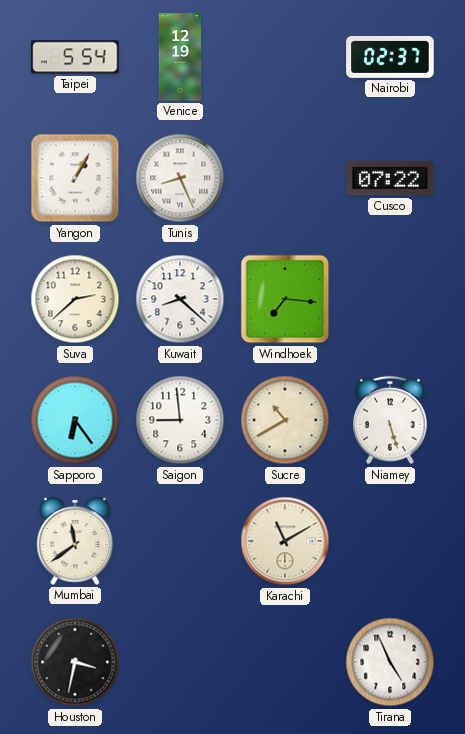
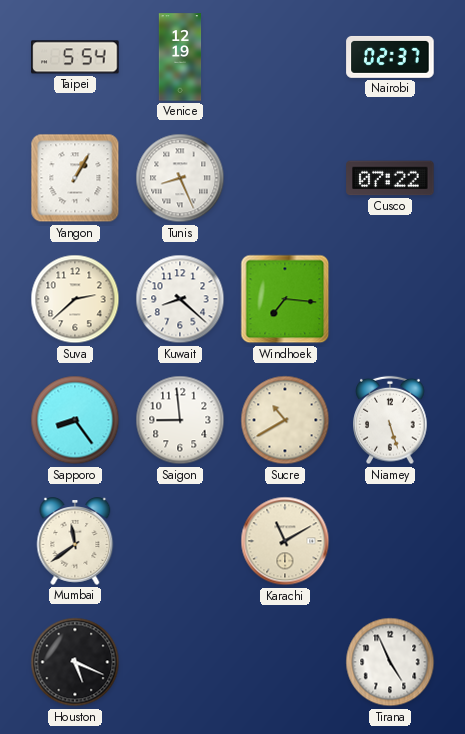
Sapporo: 6:24 -> 8:24 (75, 420)
Houston: 3:32 -> 5:19 (75, 662)
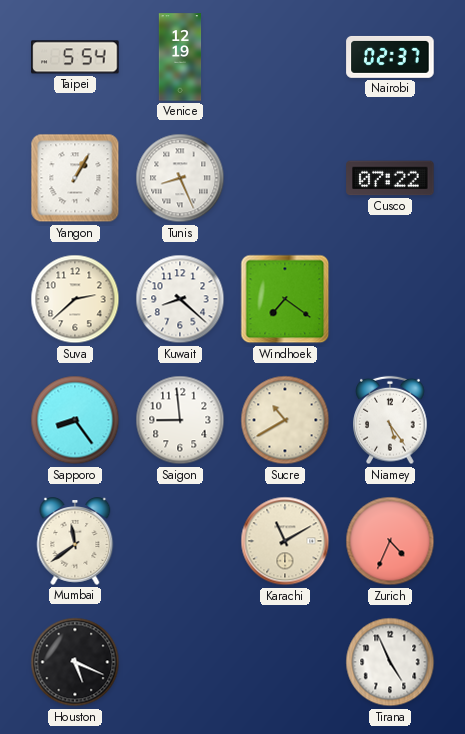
Windhoek: 7:16 -> 7:21 (285, 299)
Niamey: 5:27 -> 5:24 (390, 420)
Zurich: none -> 4:34 (390, 541)
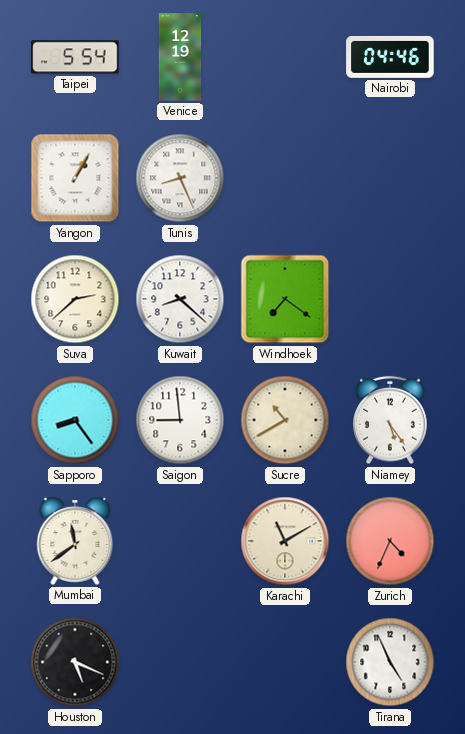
Nairobi: 02:37 -> 04:46 (390, 57)
Cusco: 07:22 -> none (390, 178)
